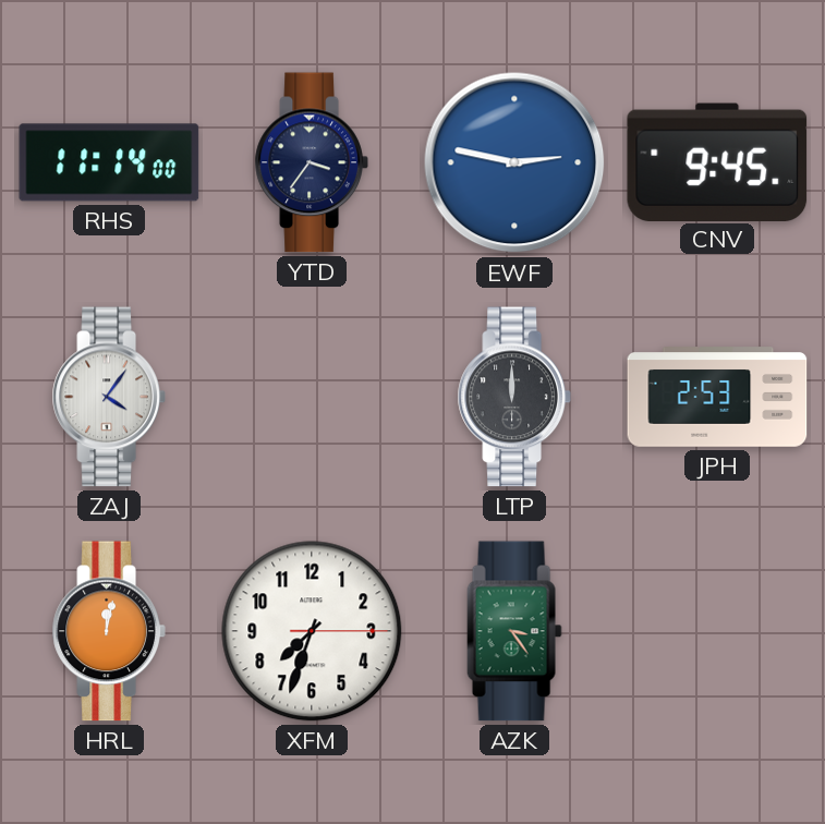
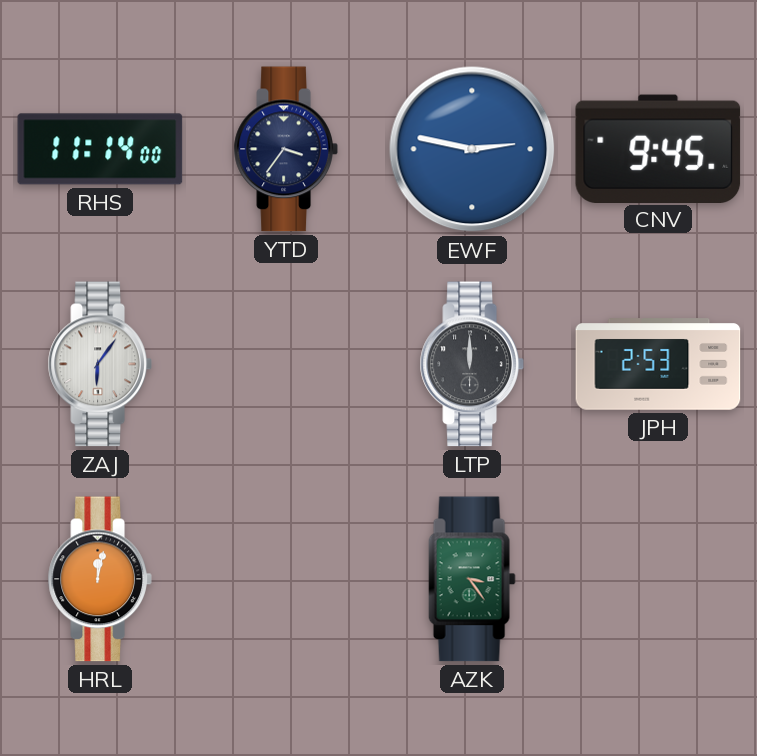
ZAJ: 4:06 -> 6:06 (100, 364)
XFM: 7:33 -> none (312, 631)
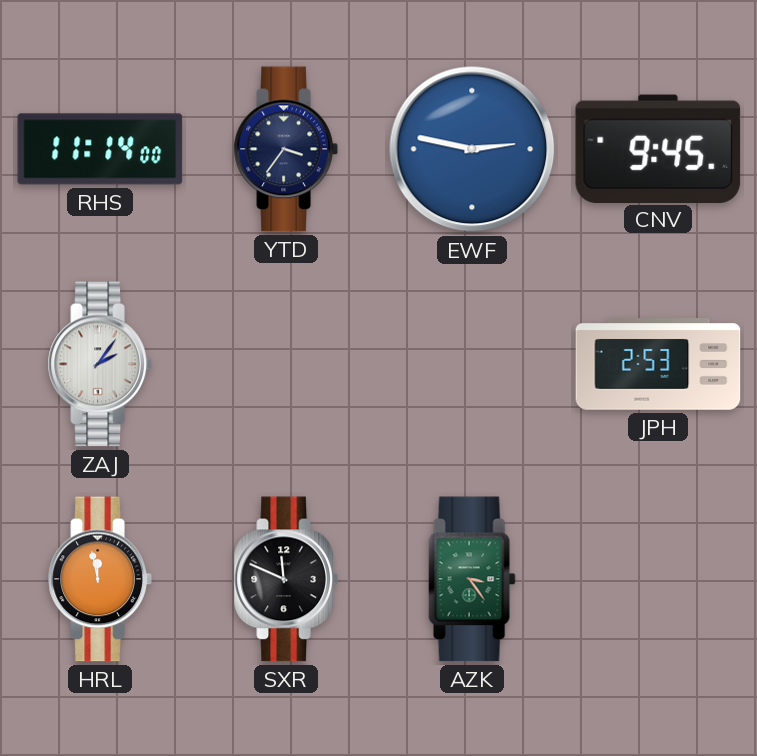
ZAJ: 6:06 -> 2:06 (100, 364)
LTP: 12:00 -> none (472, 364)
HRL: 12:02 -> 11:58 (100, 579)
SXR: none -> 11:49 (286, 579)
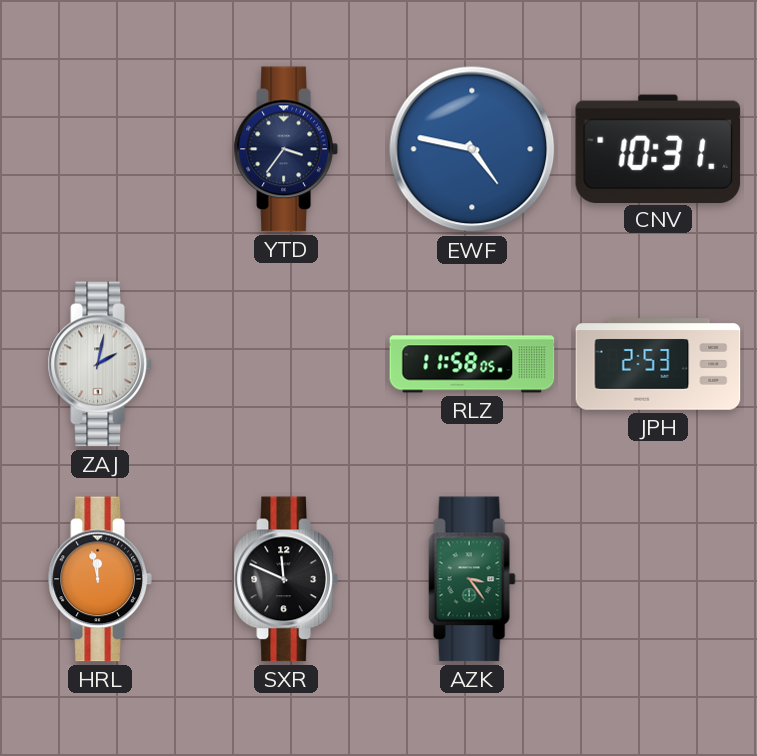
RHS: 11:14 -> none (100, 149)
EWF: 2:47 -> 4:47 (472, 149)
CNV: 9:45 -> 10:31 (658, 148)
ZAJ: 2:06 -> 2:02 (100, 364)
RLZ: none -> 11:58 (472, 364)
